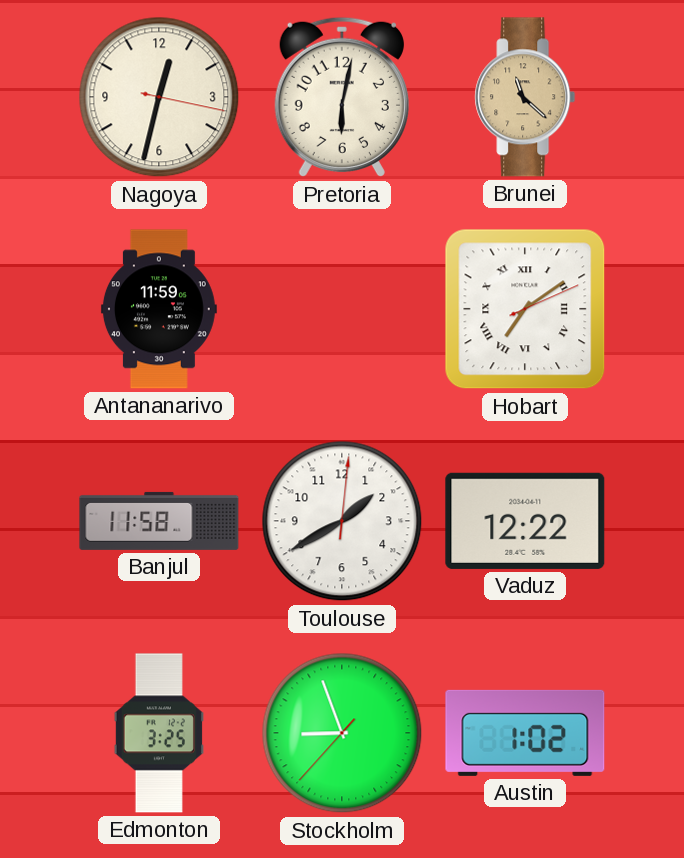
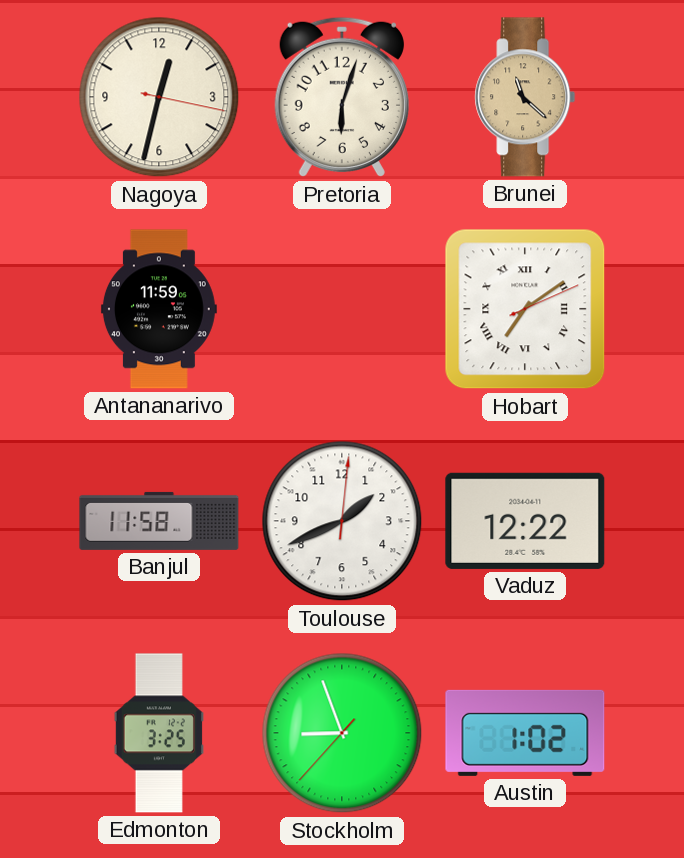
Pretoria: 6:02 -> 6:03 (342, 97)
Toulouse: 1:40 -> 1:41 (342, 521)
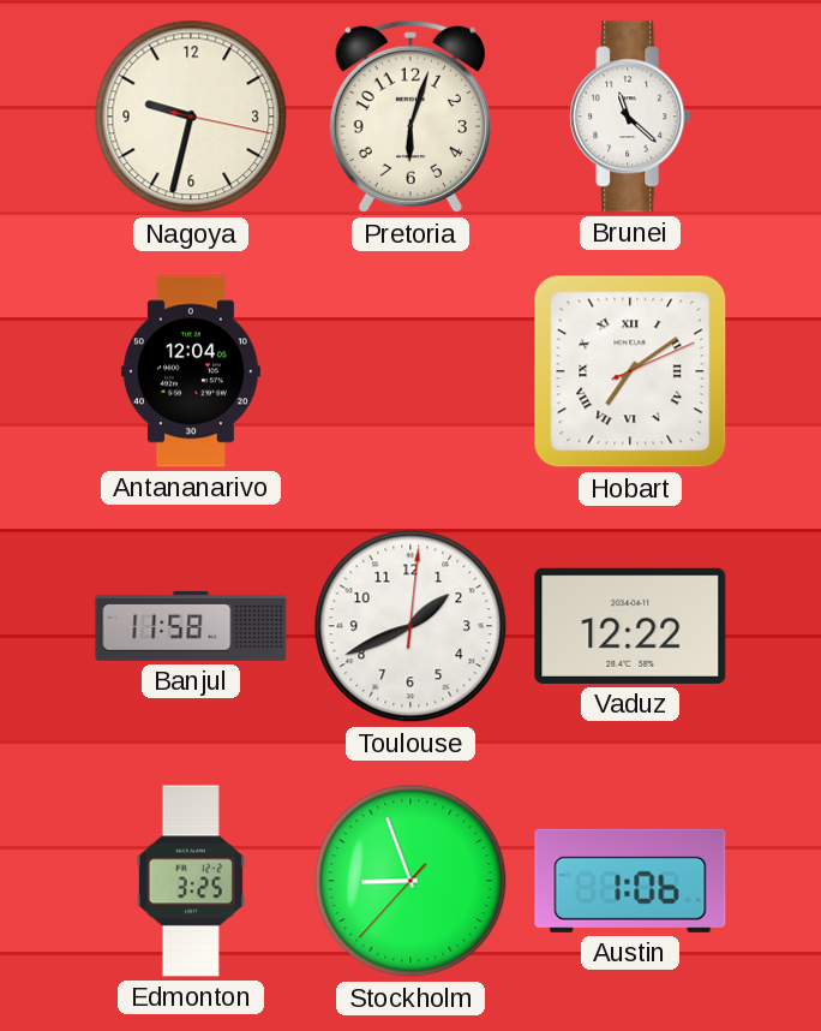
Nagoya: 12:32 -> 9:32 (191, 117)
Brunei dial: champagne -> white (630, 117)
Antananarivo: 11:59 -> 12:04 (191, 371)
Austin: 1:02 -> 1:06 (630, 881)
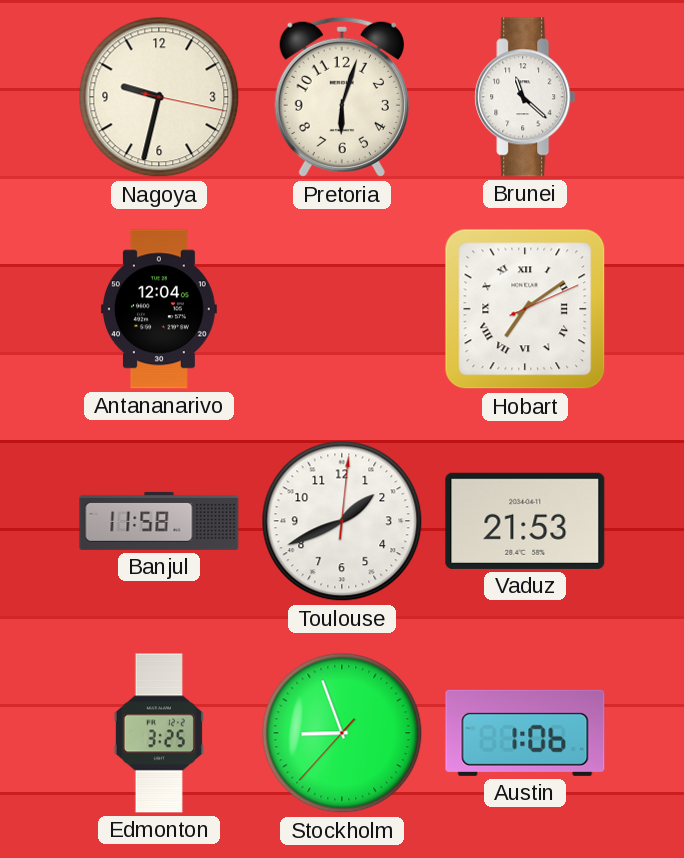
Vaduz: 12:22 -> 21:53 (525, 521)
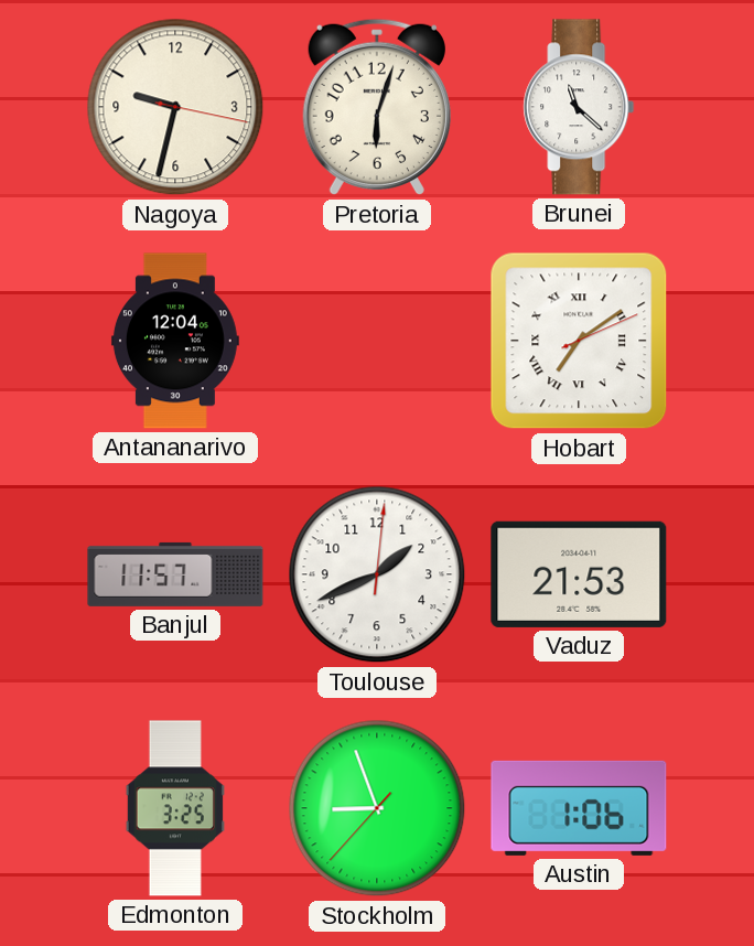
Banjul: 11:58 -> 11:57 (175, 574)
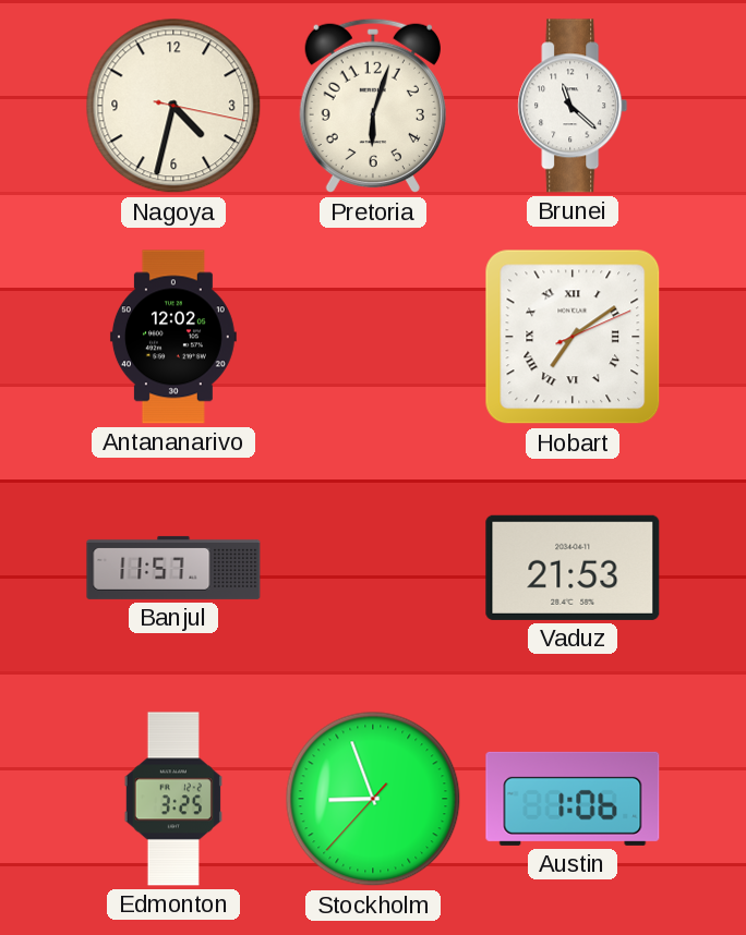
Nagoya: 9:32 -> 4:32 (173, 106)
Antananarivo: 12:04 -> 12:02 (173, 337)
Toulouse: 1:41 -> none (377, 574)
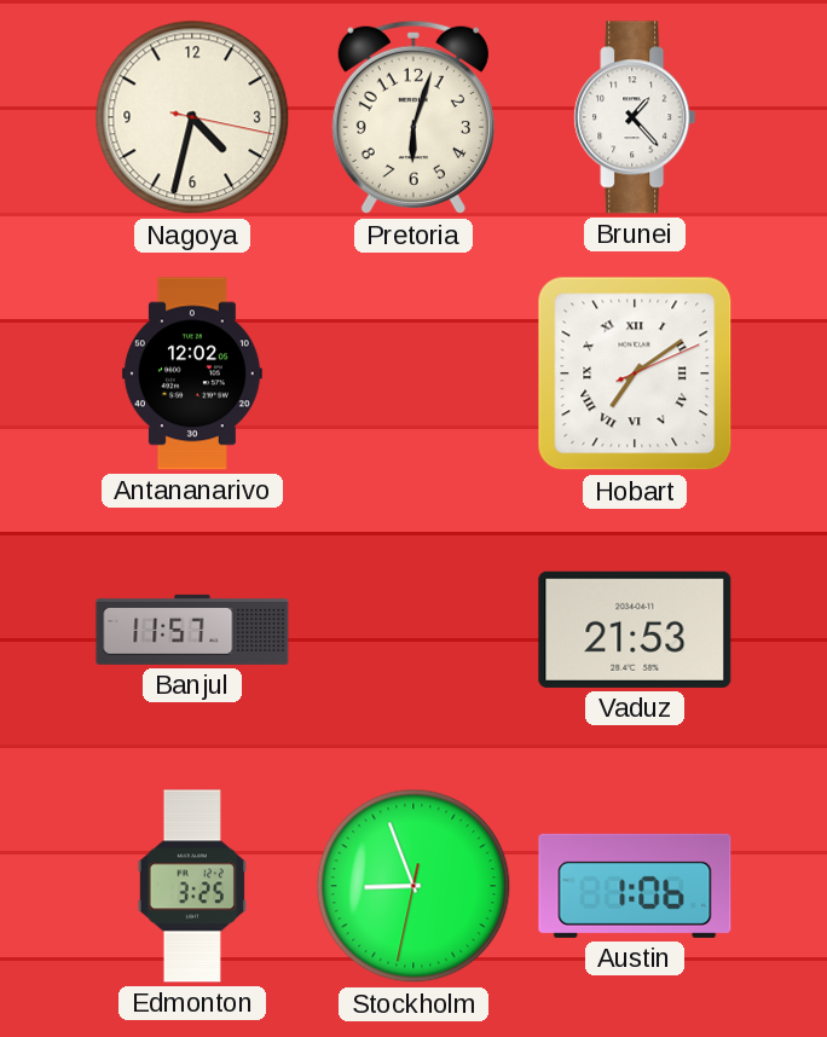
Brunei: 11:22 -> 1:23 (635, 117)
Stockholm: 8:56:37 -> 8:56:32 (413, 886)
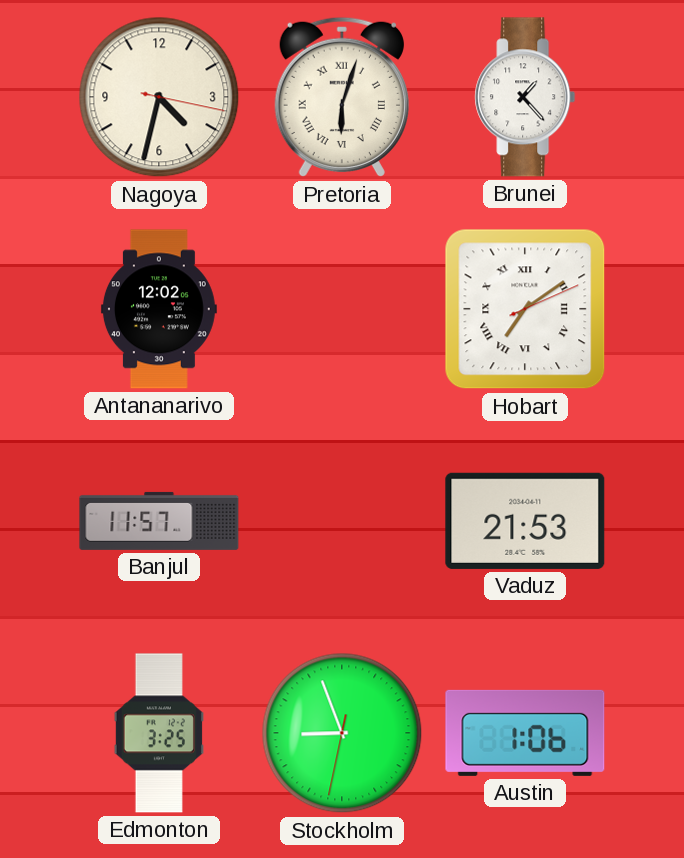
Pretoria numerals: Arabic -> Roman (342, 97)
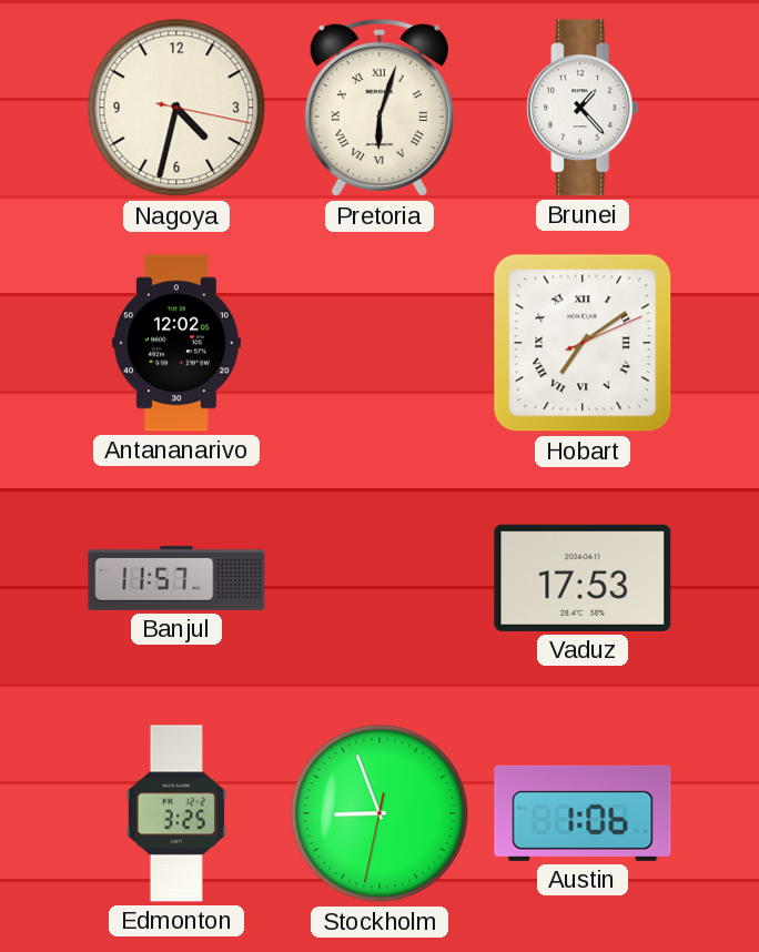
Vaduz: 21:53 -> 17:53 (583, 578)
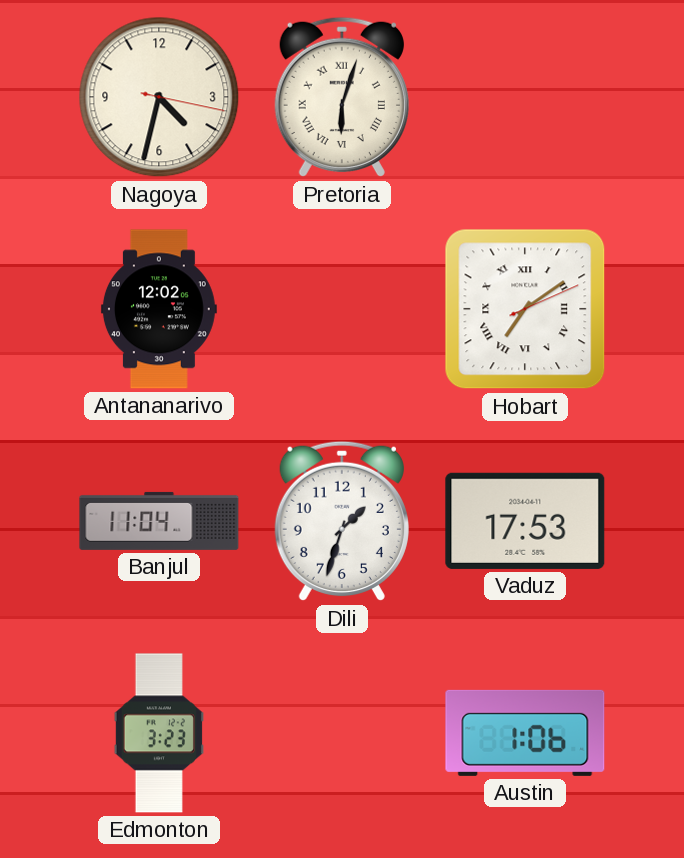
Brunei: 1:23 -> none (583, 108)
Banjul: 11:57 -> 11:04 (159, 521)
Dili: none -> 1:33 (342, 521)
Edmonton: 3:25 -> 3:23 (159, 733)
Stockholm: 8:56 -> none (379, 813)
